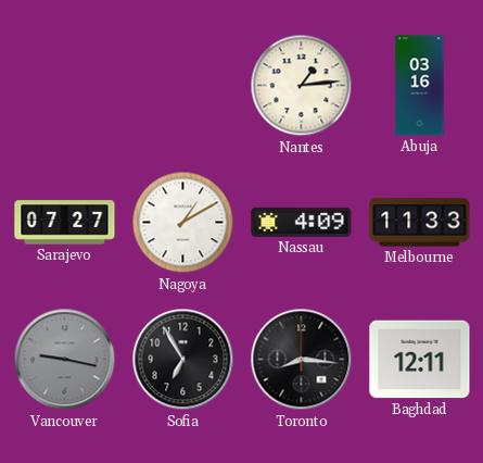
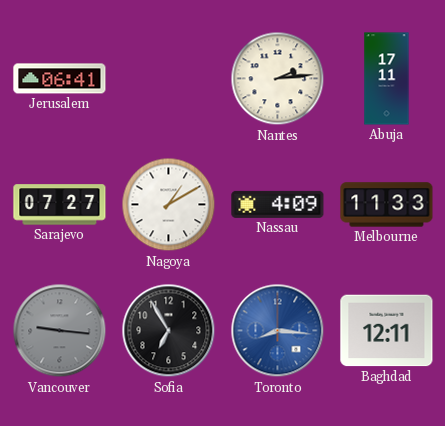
Jerusalem: none -> 06:41 (60, 79)
Nantes: 1:14 -> 2:14 (278, 79)
Abuja: 03:16 -> 17:11 (387, 79)
Vancouver: 9:17 -> 9:16 (60, 331)
Toronto dial: black -> blue (278, 331)
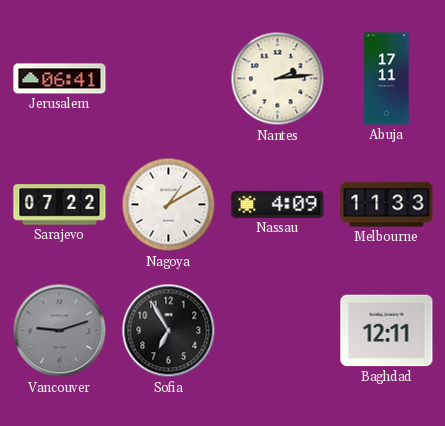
Sarajevo: 07:27 -> 07:22 (60, 205)
Vancouver: 9:16 -> 9:12 (60, 331)
Toronto: 8:16 -> none (278, 331)
